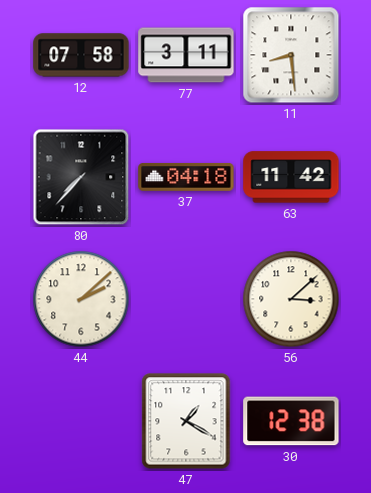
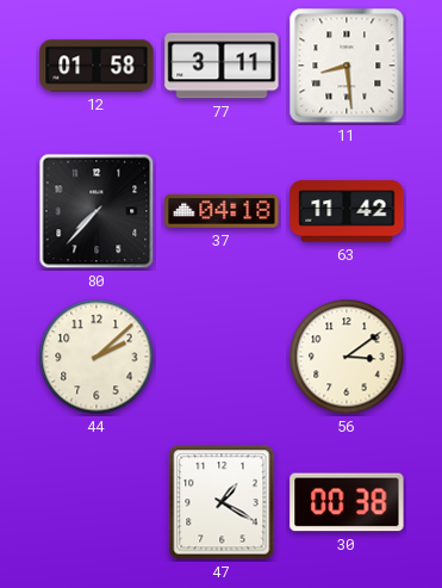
12: 07:58 -> 01:58 (97, 66)
56: 3:08 -> 3:09 (347, 357)
30: 12:38 -> 00:38 (347, 502)
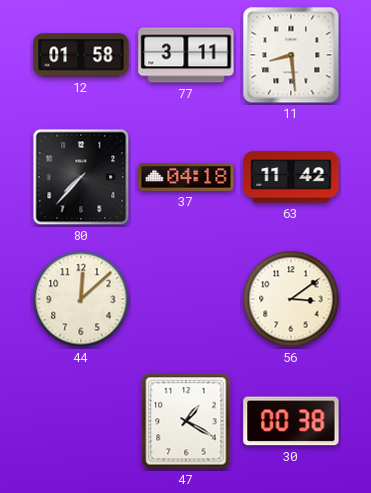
44: 2:08 -> 12:08 (81, 299)
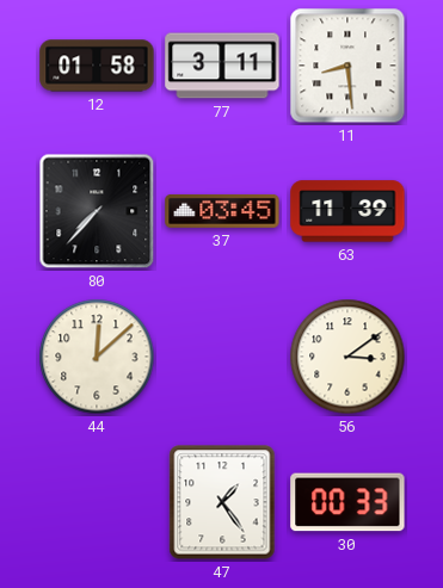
37: 04:18 -> 03:45 (222, 211)
63: 11:42 -> 11:39 (347, 211)
47: 1:20 -> 1:24 (222, 502)
30: 00:38 -> 00:33 (347, 502)
